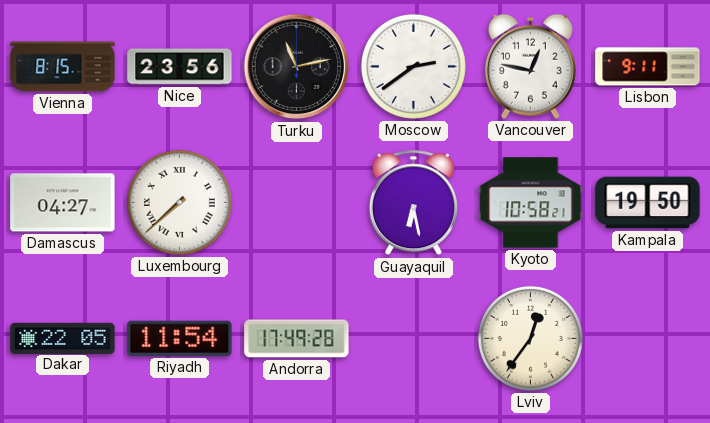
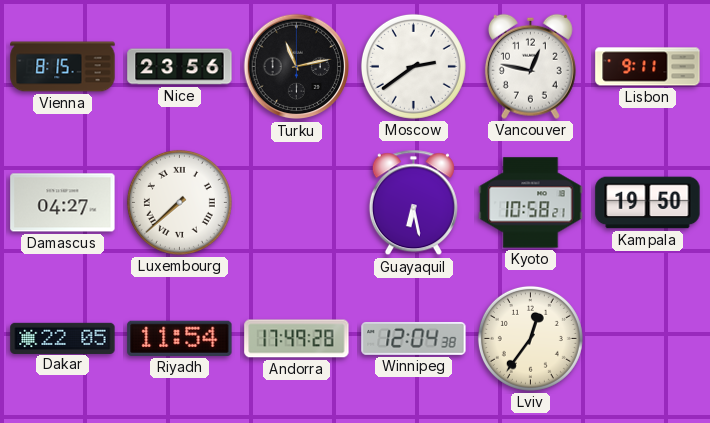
Winnipeg: none -> 12:04 (414, 338)
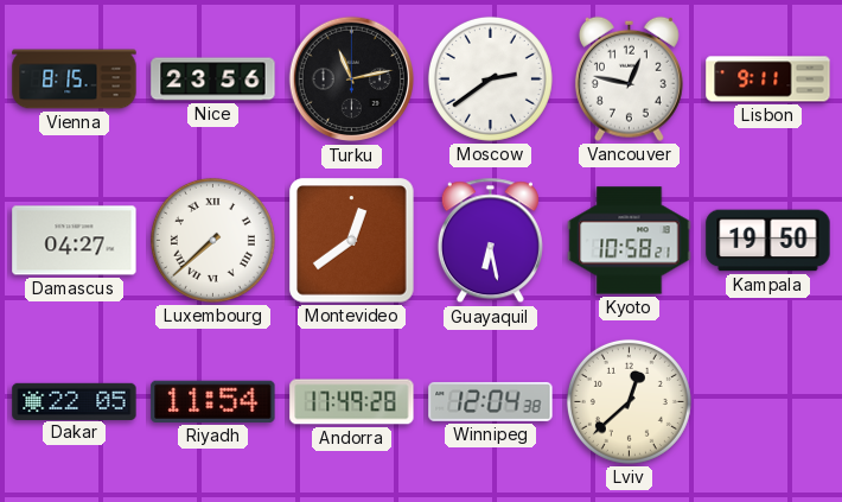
Montevideo: none -> 12:39 (352, 241)
Lviv: 12:36 -> 12:38 (629, 401)
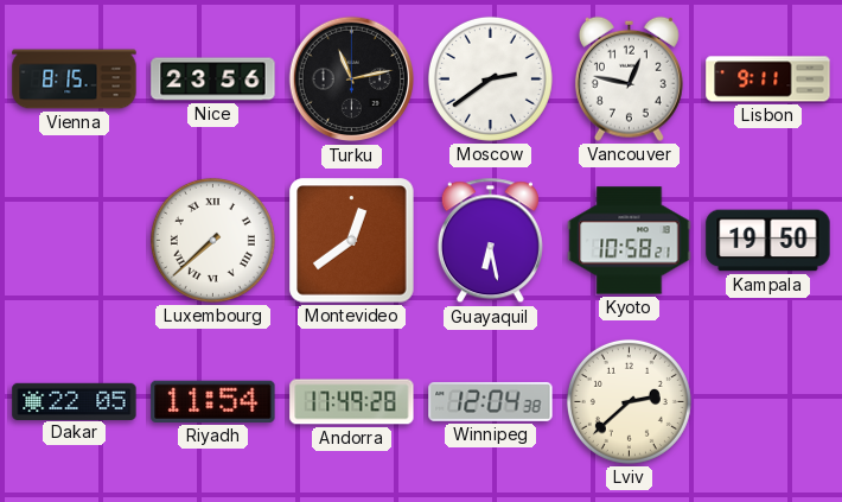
Damascus: 04:27 -> none (75, 241)
Lviv: 12:38 -> 2:38 (629, 401)
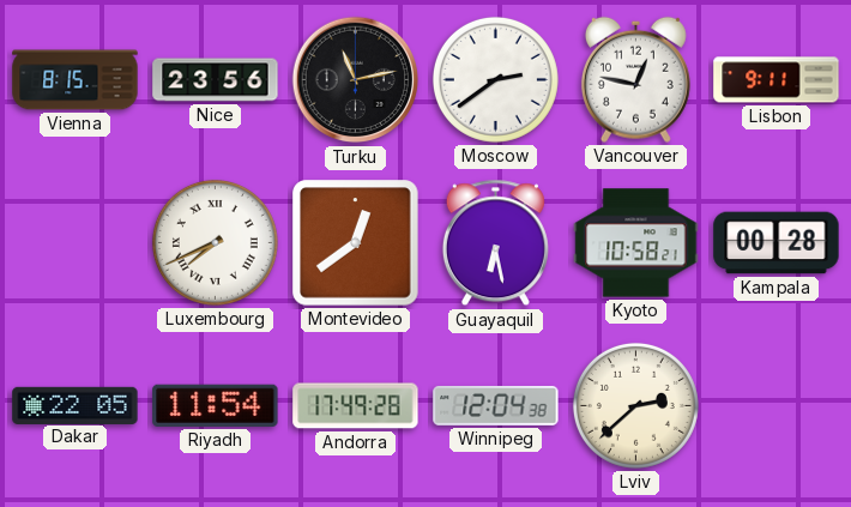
Luxembourg: 7:38 -> 7:41 (215, 242)
Kampala: 19:50 -> 00:28 (777, 243)
